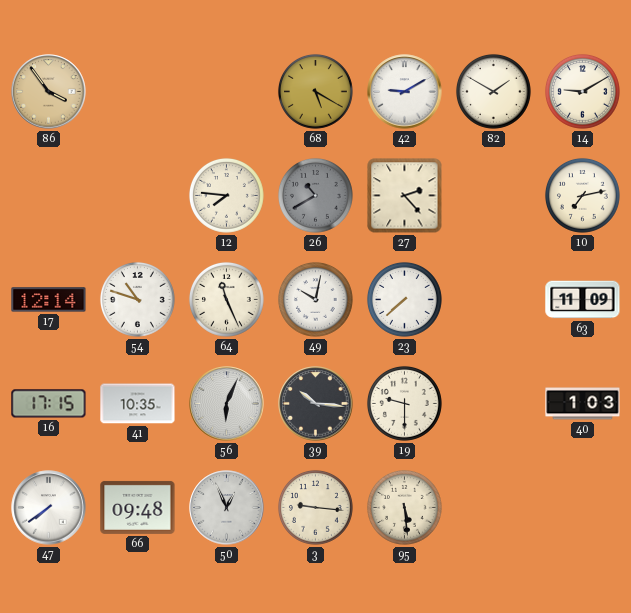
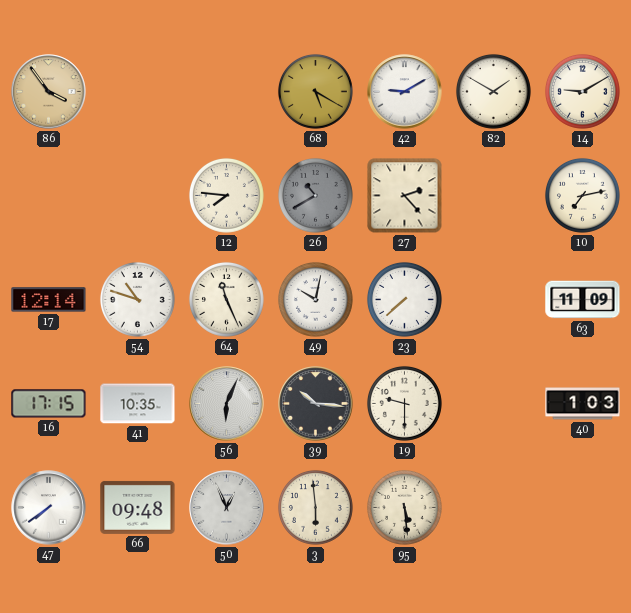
3: 9:16 -> 5:59 (316, 508)
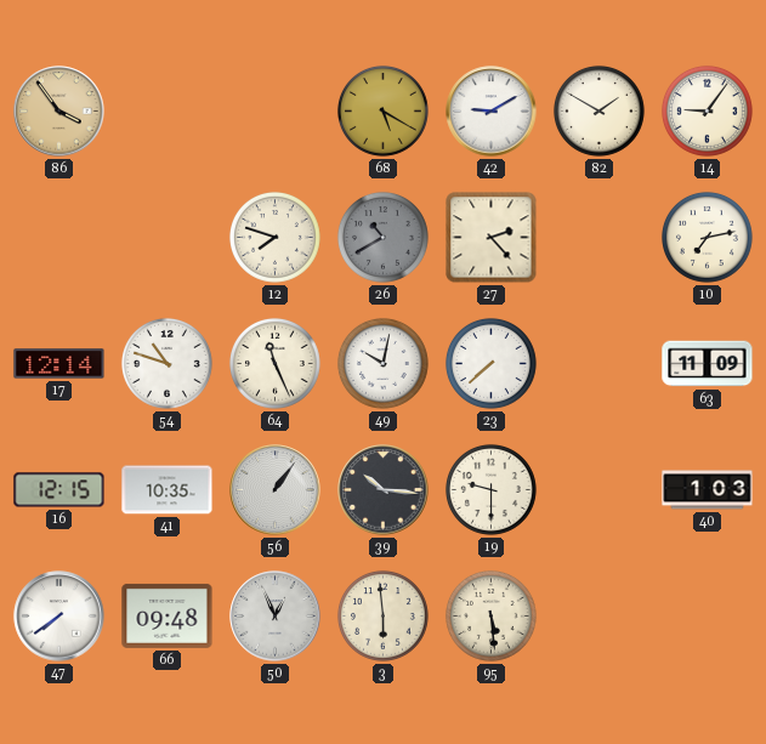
14: 9:10 -> 9:06 (708, 112)
12: 7:46 -> 7:48 (276, 238)
16: 17:15 -> 12:15 (59, 490)
56: 6:04 -> 1:06 (276, 490)
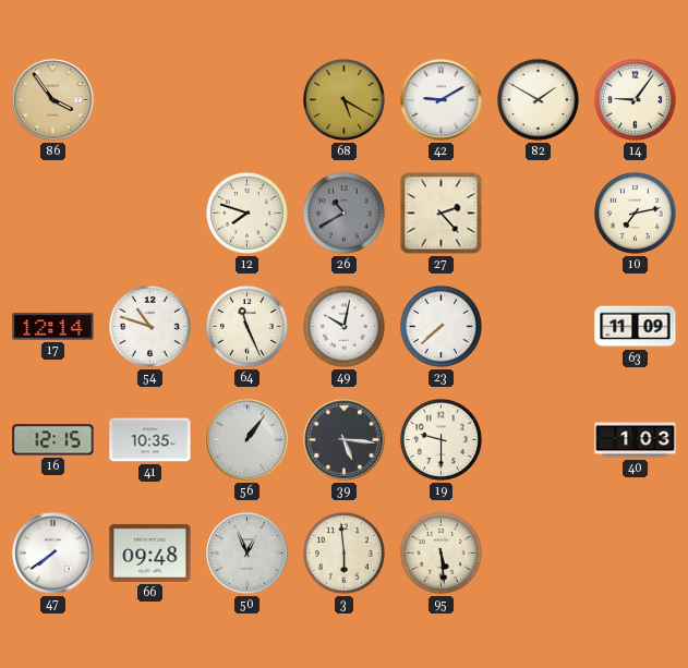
39: 10:16 -> 5:16 (345, 440)
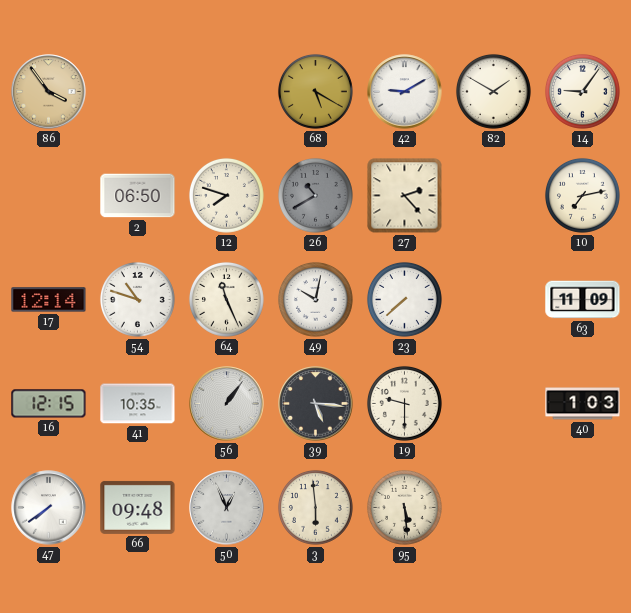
2: none -> 06:50 (138, 196)
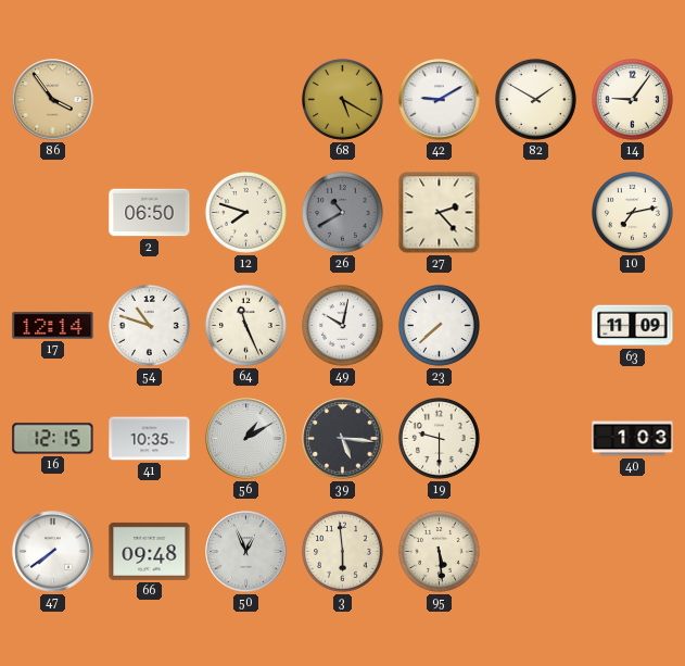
56: 1:06 -> 1:10 (246, 439)
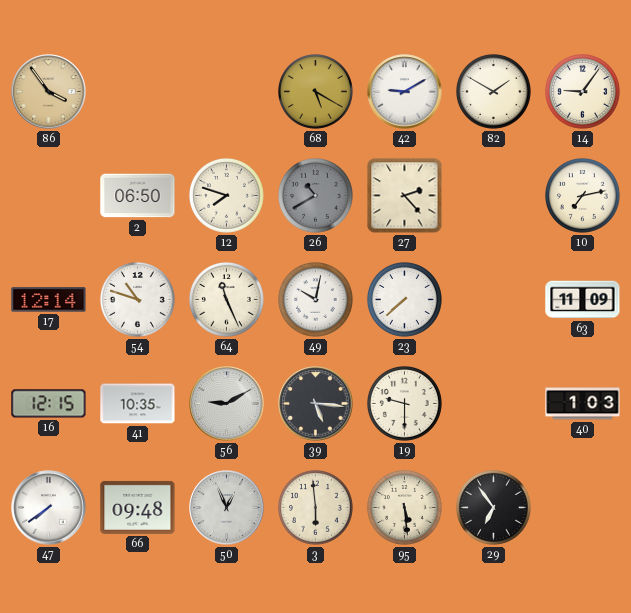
56: 1:10 -> 9:10 (227, 404)
29: none -> 6:54 (494, 508)
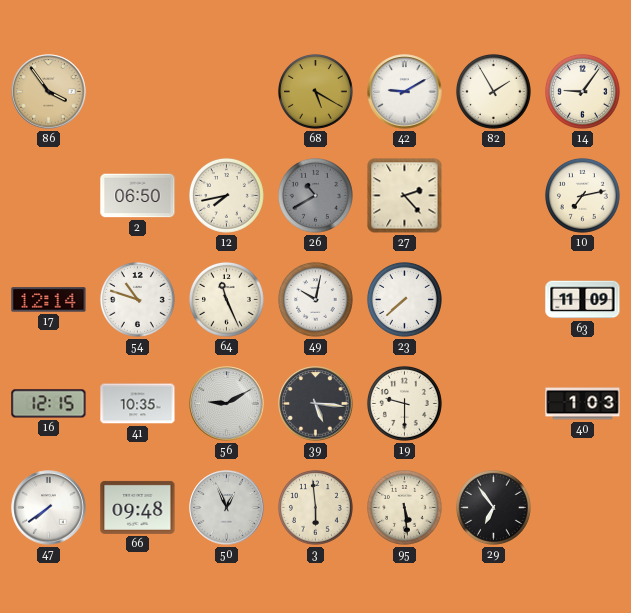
82: 1:50 -> 1:55 (494, 92)
12: 7:48 -> 7:43 (227, 196)
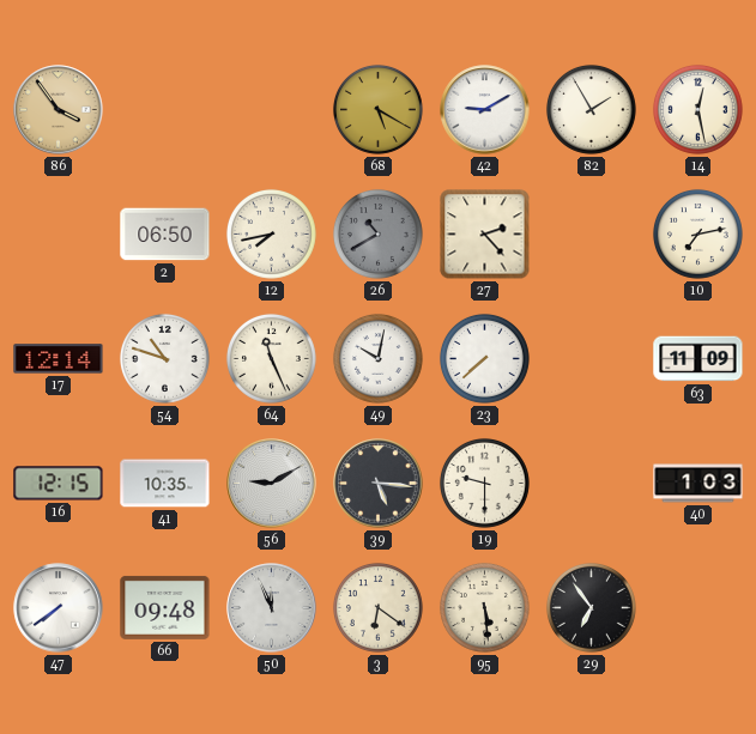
14: 9:06 -> 12:28 (698, 110)
50: 12:56 -> 11:56 (272, 608)
3: 5:59 -> 6:21 (379, 608)
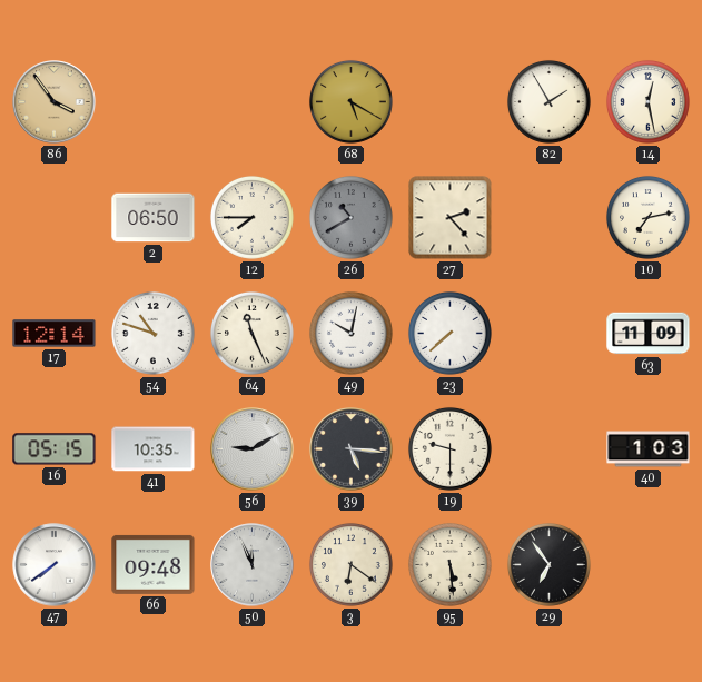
42: 9:10 -> none (485, 110)
12: 7:43 -> 7:45 (253, 218)
16: 12:15 -> 05:15 (55, 449)
